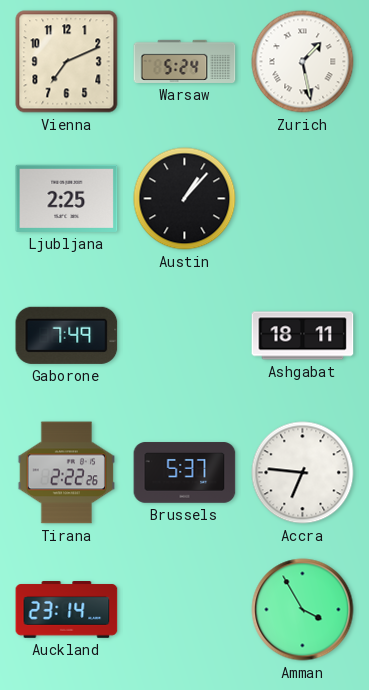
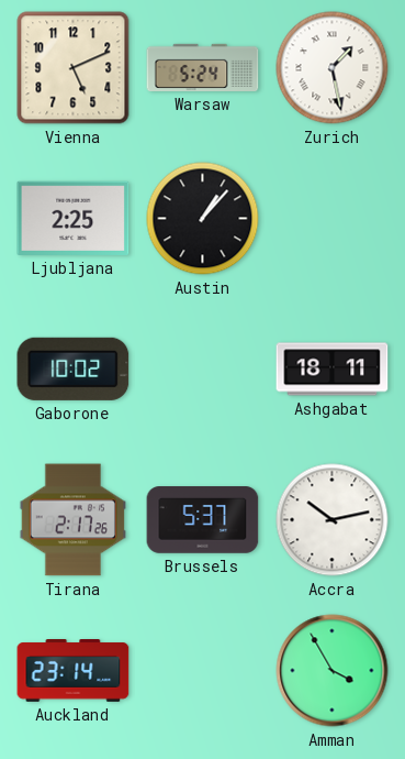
Vienna: 7:11 -> 5:11 (74, 68)
Gaborone: 7:49 -> 10:02 (74, 369)
Tirana: 2:22 -> 2:17 (72, 520)
Accra: 6:46 -> 10:13 (333, 520)
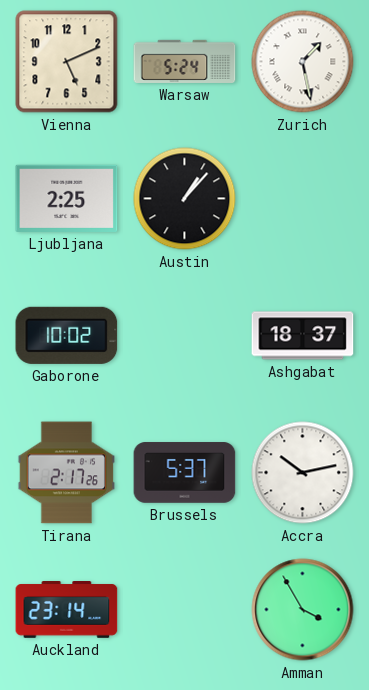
Ashgabat: 18:11 -> 18:37 (303, 336)
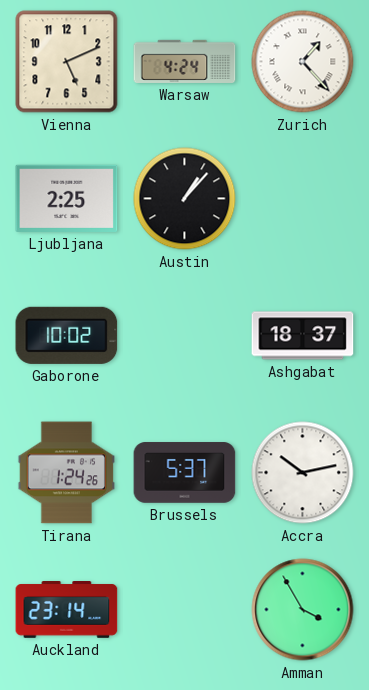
Warsaw: 5:24 -> 4:24 (185, 61)
Zurich: 1:28 -> 1:23 (303, 62)
Tirana: 2:17 -> 1:24 (66, 473)
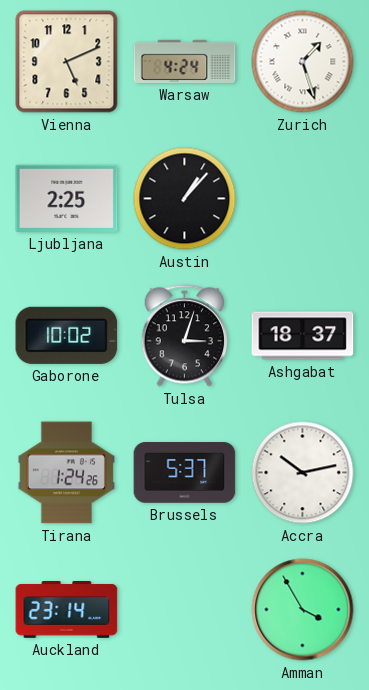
Zurich: 1:23 -> 1:27 (303, 62)
Tulsa: none -> 3:03 (184, 336)
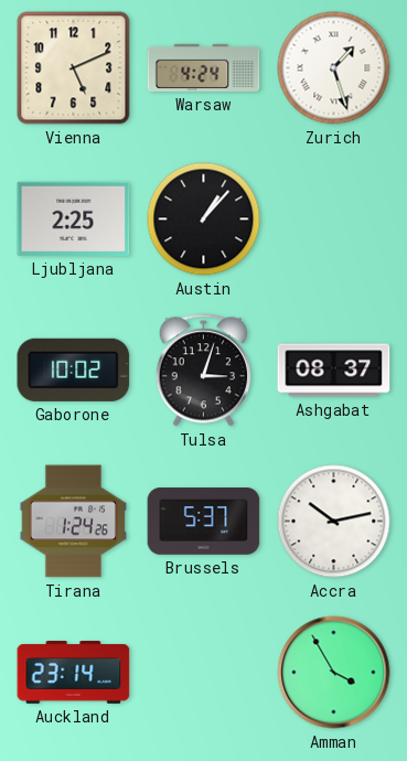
Ashgabat: 18:37 -> 08:37 (334, 371)
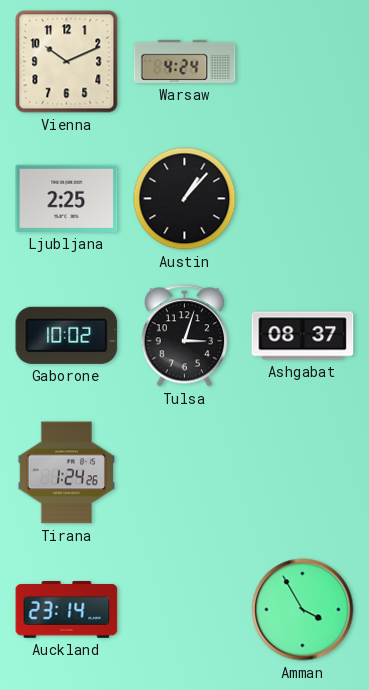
Vienna: 5:11 -> 10:11 (67, 62)
Zurich: 1:27 -> none (334, 68)
Brussels: 5:37 -> none (204, 522)
Accra: 10:13 -> none (334, 522)
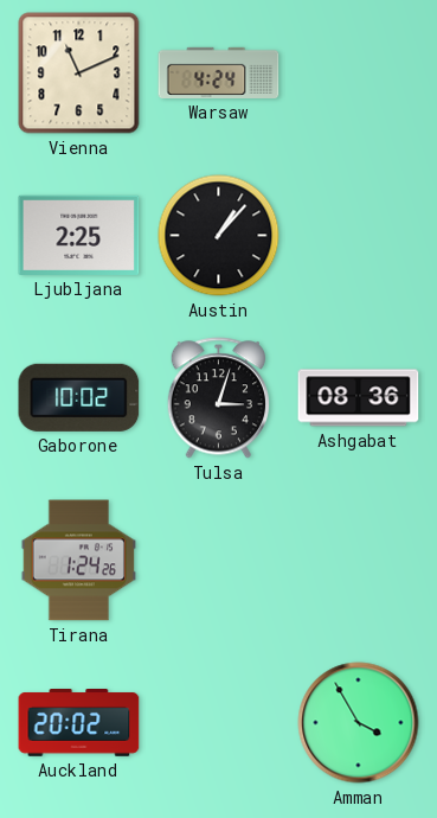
Vienna: 10:11 -> 11:11 (79, 74)
Ashgabat: 08:37 -> 08:36 (359, 398)
Auckland: 23:14 -> 20:02 (79, 723)
